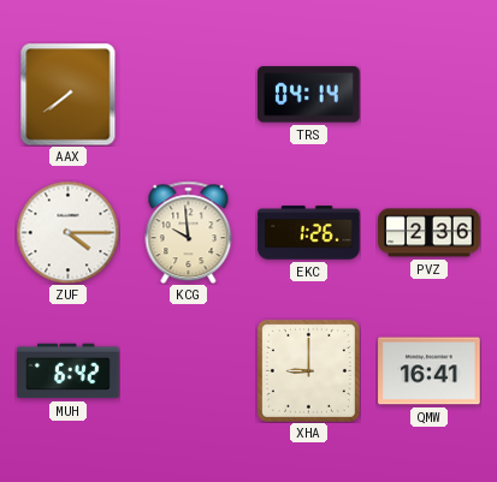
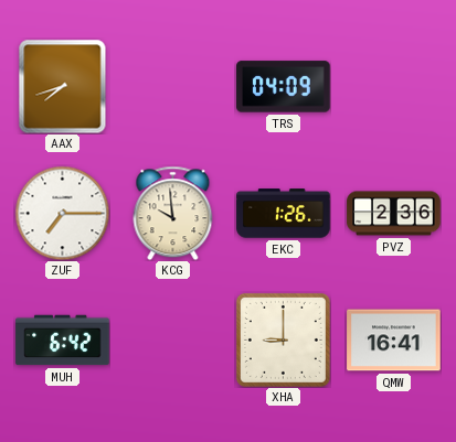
AAX: 7:39 -> 7:42 (63, 86)
TRS: 04:14 -> 04:09 (284, 87)
ZUF: 4:15 -> 7:15 (62, 213)
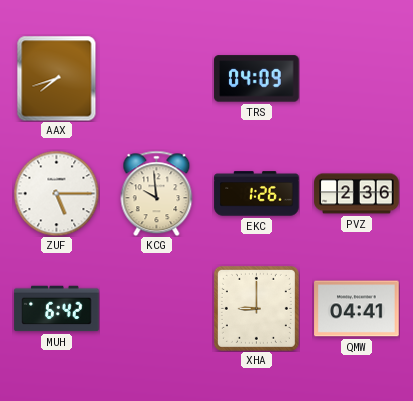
ZUF: 7:15 -> 5:15 (56, 193)
QMW: 16:41 -> 04:41 (357, 309)
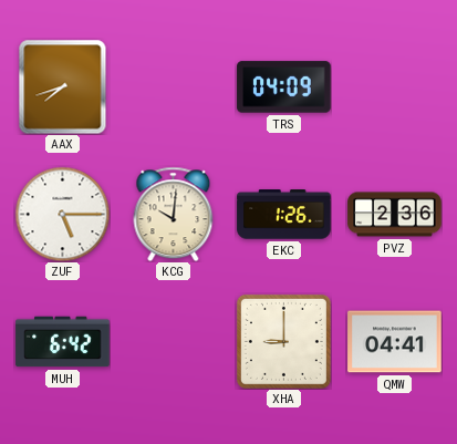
KCG: 9:59 -> 10:01 (174, 214)
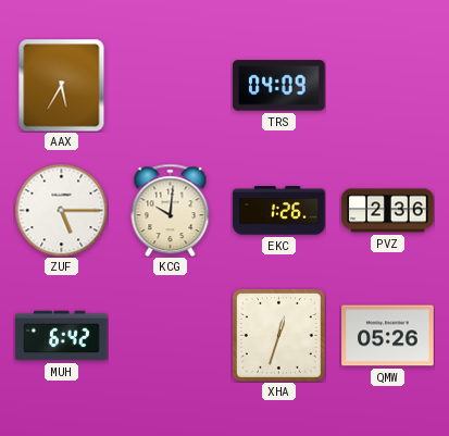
AAX: 7:42 -> 5:35 (62, 85)
XHA: 9:00 -> 12:33 (278, 335)
QMW: 04:41 -> 05:26 (388, 336)
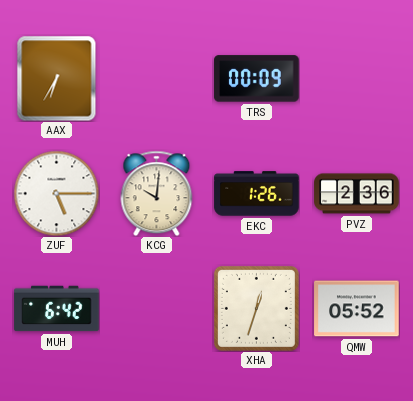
AAX: 5:35 -> 6:35 (57, 78)
TRS: 04:09 -> 00:09 (257, 79)
QMW: 05:26 -> 05:52 (357, 309)
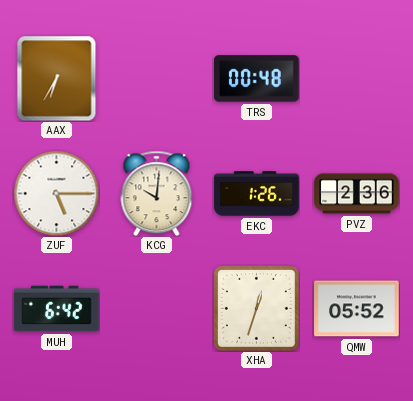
TRS: 00:09 -> 00:48 (257, 79)
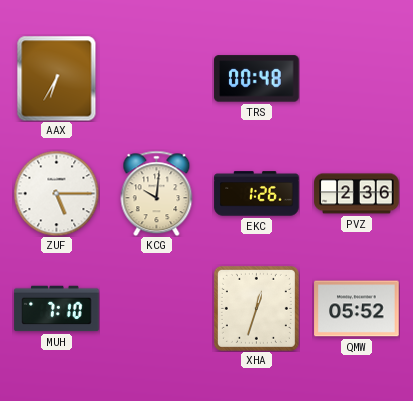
MUH: 6:42 -> 7:10 (57, 309)
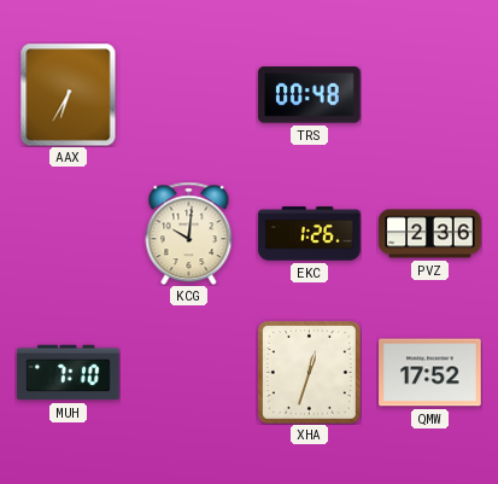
ZUF: 5:15 -> none (56, 193)
QMW: 05:52 -> 17:52 (430, 373)
